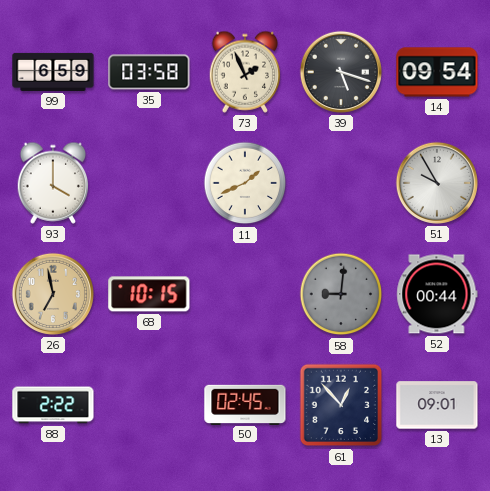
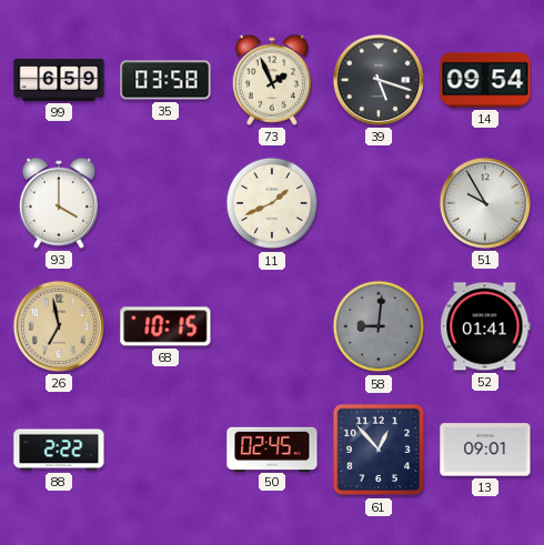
52: 00:44 -> 01:41 (485, 326)
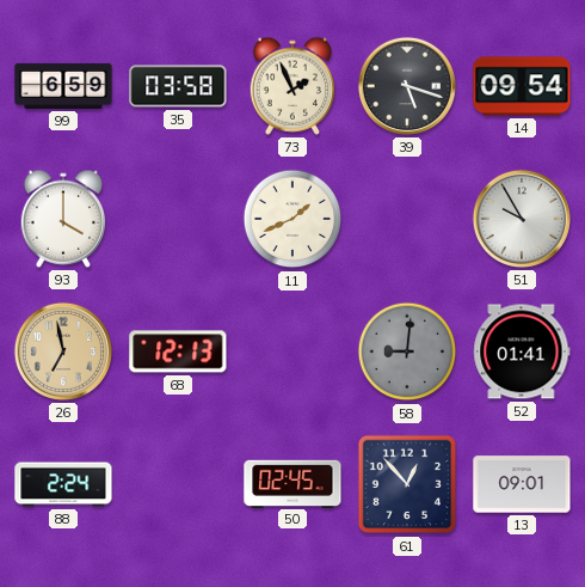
68: 10:15 -> 12:13 (178, 351)
88: 2:22 -> 2:24 (63, 484)
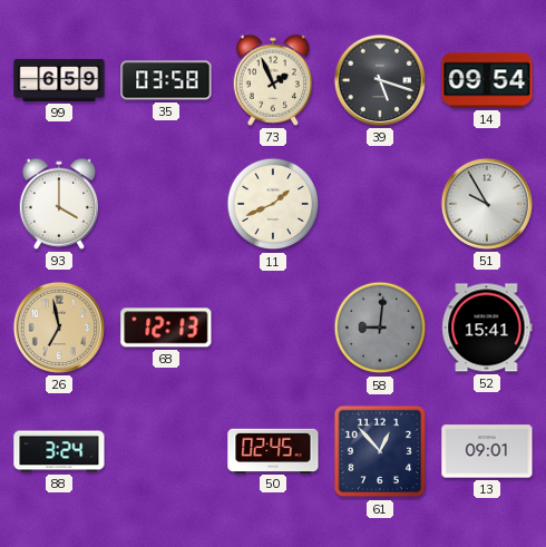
52: 01:41 -> 15:41 (487, 328)
88: 2:24 -> 3:24 (59, 451)
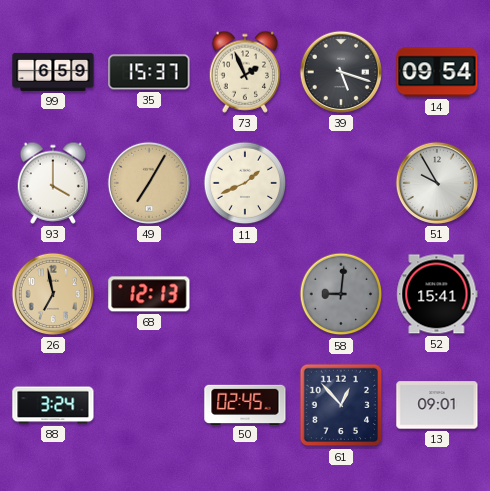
35: 03:58 -> 15:37 (149, 72)
49: none -> 7:05 (149, 183)
